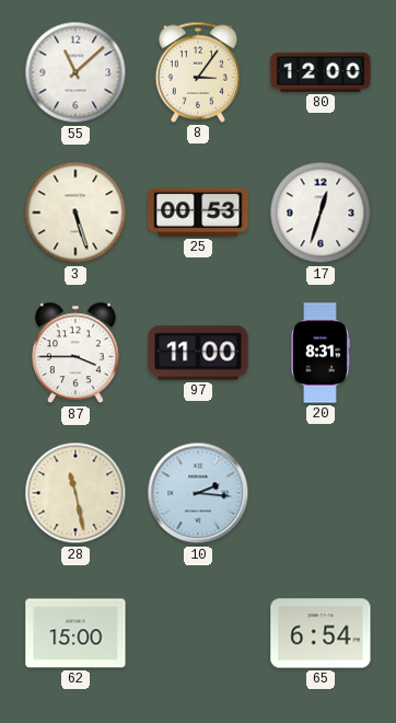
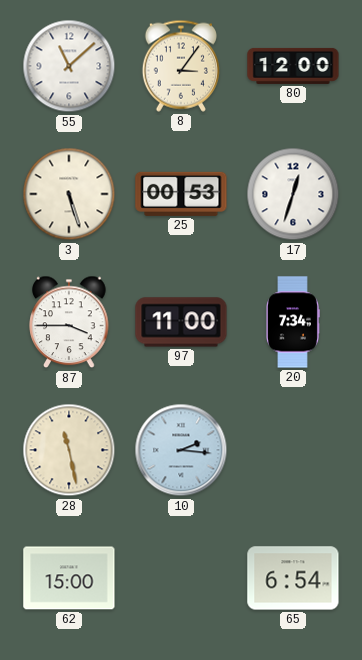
20: 8:31 -> 7:34 (293, 322)
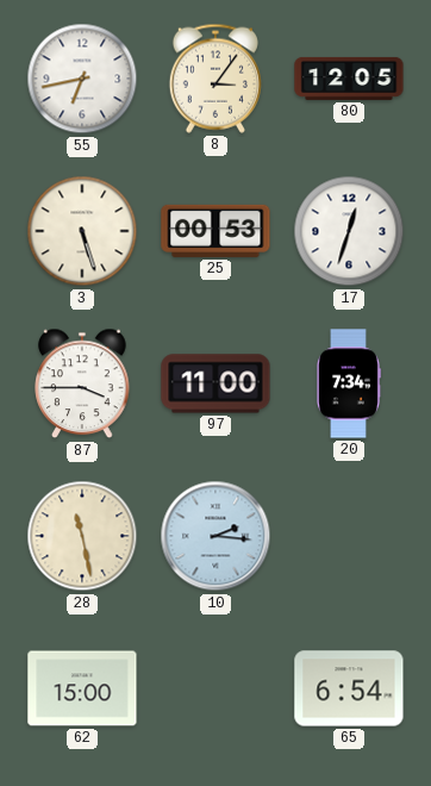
55: 11:08 -> 6:43 (82, 79)
80: 12:00 -> 12:05 (349, 79)
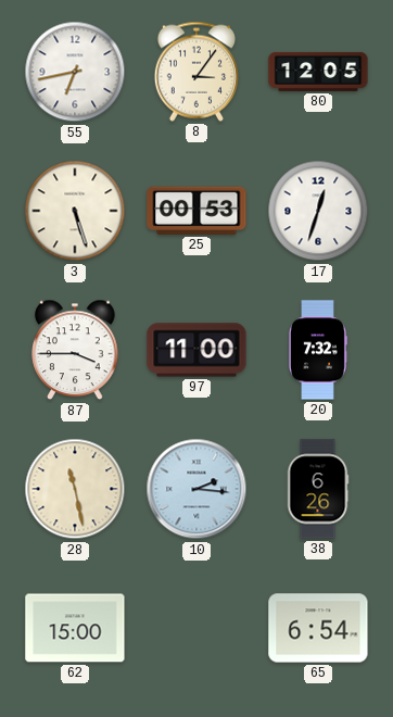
20: 7:34 -> 7:32 (318, 350)
38: none -> 6:26 (318, 489)
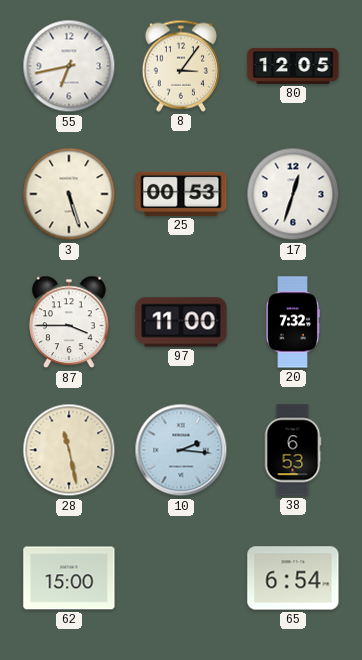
38: 6:26 -> 6:53 (293, 450)
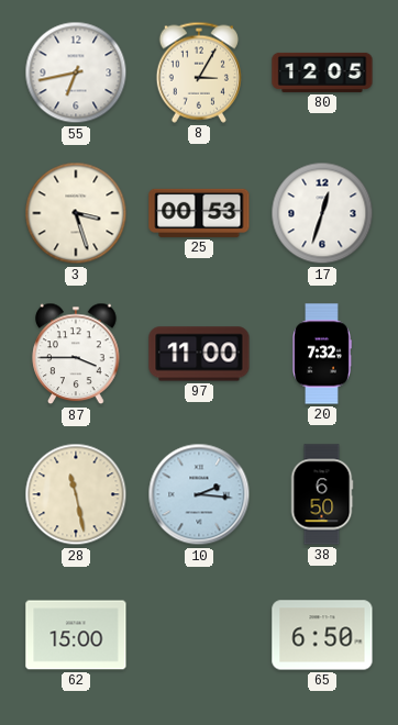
8: 3:06 -> 3:05 (199, 72)
3: 5:27 -> 3:27 (76, 213)
38: 6:53 -> 6:50 (322, 494)
65: 6:54 -> 6:50 (322, 635)
